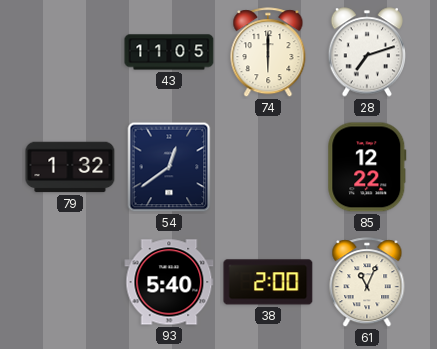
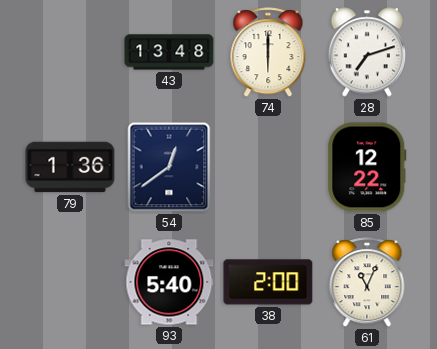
43: 11:05 -> 13:48 (169, 52)
79: 1:32 -> 1:36 (70, 167)
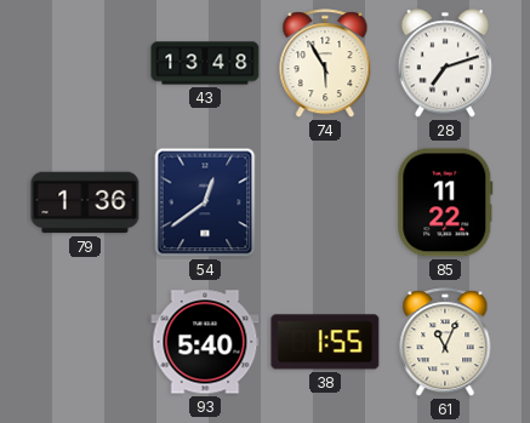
74: 6:00 -> 5:55 (325, 64)
85: 12:22 -> 11:22 (445, 202)
38: 2:00 -> 1:55 (325, 342)
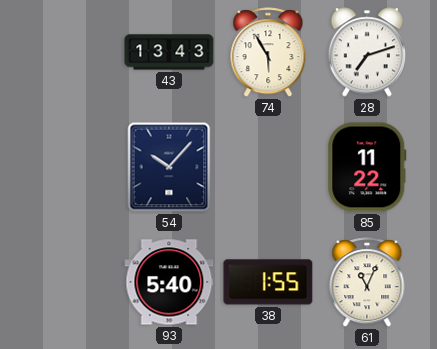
43: 13:48 -> 13:43 (169, 52)
79: 1:36 -> none (85, 202)
54: 12:39 -> 10:07 (169, 167)
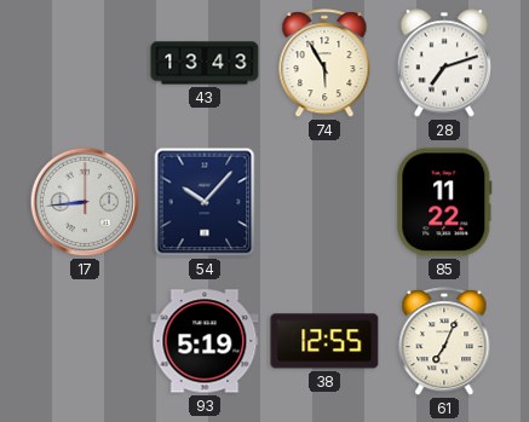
17: none -> 8:44 (85, 202)
93: 5:40 -> 5:19 (205, 341)
38: 1:55 -> 12:55 (324, 341)
61: 11:04 -> 7:04 (444, 342)
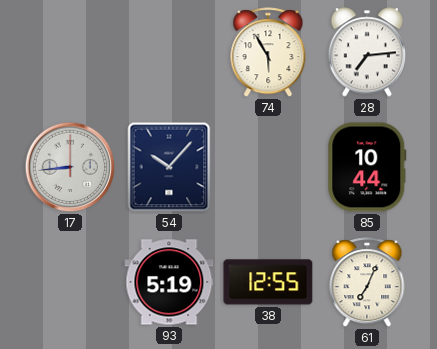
43: 13:43 -> none (205, 63)
28: 7:12 -> 7:14 (366, 52)
85: 11:22 -> 10:44 (367, 167)
